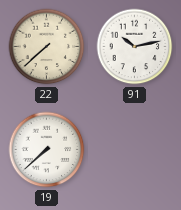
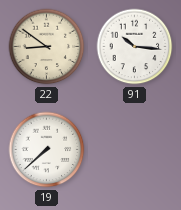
22: 7:38 -> 8:51 (47, 47)
91: 10:13 -> 10:16 (135, 47)
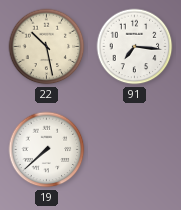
22: 8:51 -> 10:28 (47, 47)
91: 10:16 -> 7:16 (135, 47)
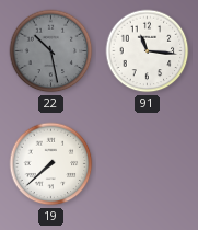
22 dial: cream -> grey (51, 51)
91: 7:16 -> 11:16 (148, 51)
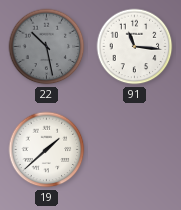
19: 7:38 -> 1:38 (47, 150)
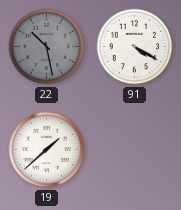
91: 11:16 -> 4:20 (135, 47)
